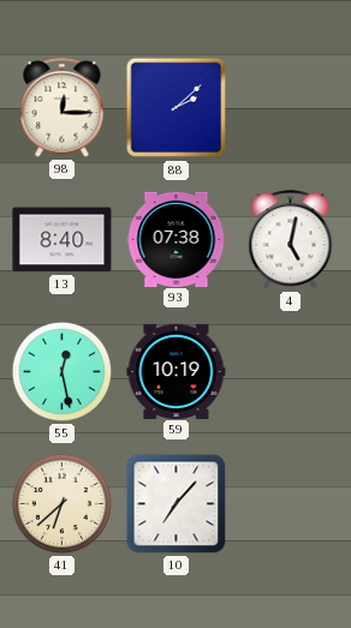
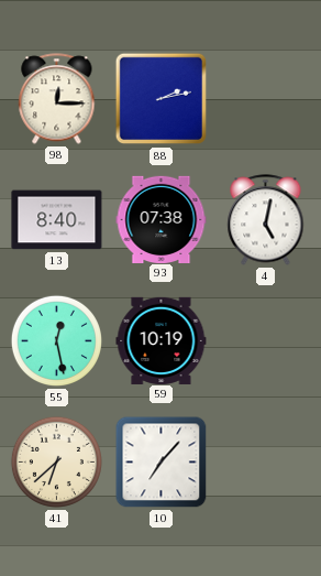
88: 2:08 -> 2:13 (162, 99)
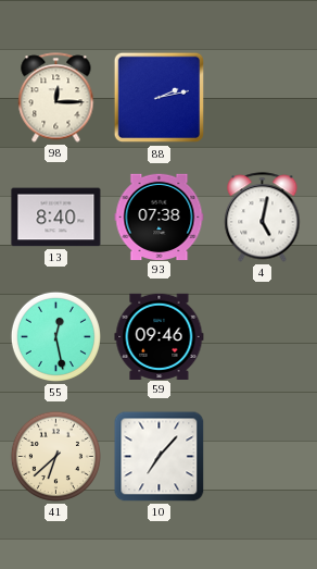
59: 10:19 -> 09:46 (160, 336)
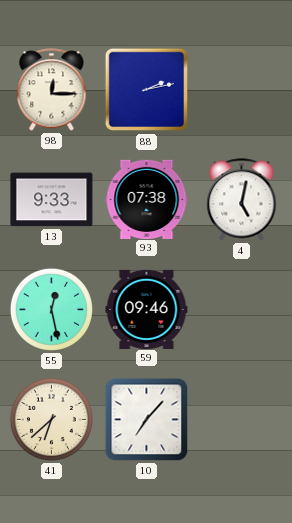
13: 8:40 -> 9:33 (52, 200)
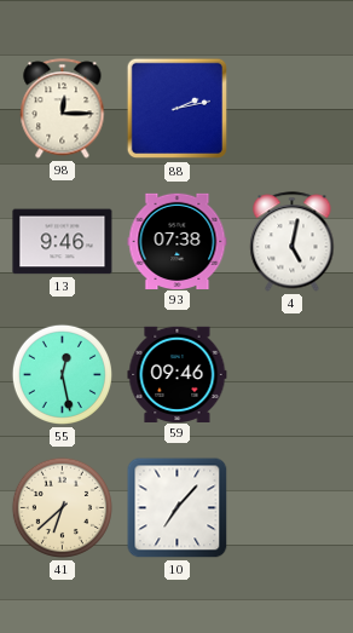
13: 9:33 -> 9:46 (63, 242)
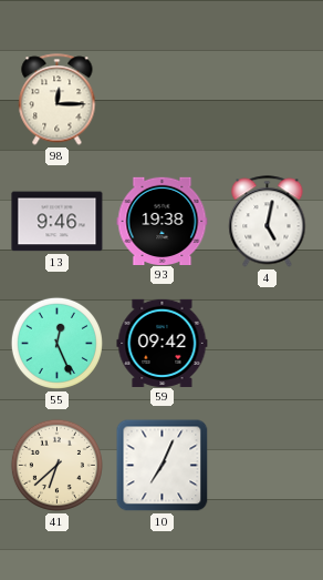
88: 2:13 -> none (178, 109)
93: 07:38 -> 19:38 (163, 221)
55: 12:28 -> 12:26 (56, 343)
59: 09:46 -> 09:42 (163, 343)
10: 7:07 -> 7:04 (163, 466)
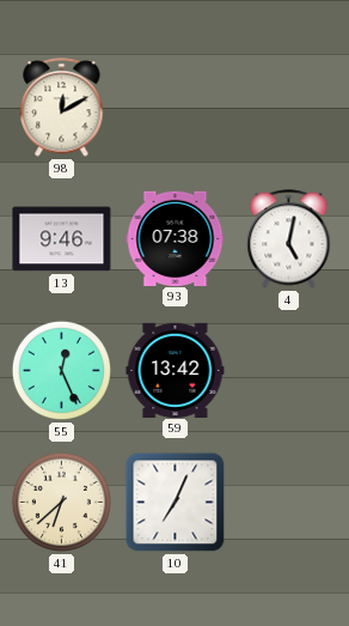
98: 12:15 -> 12:10 (62, 108)
93: 19:38 -> 07:38 (176, 238)
59: 09:42 -> 13:42 (176, 370)
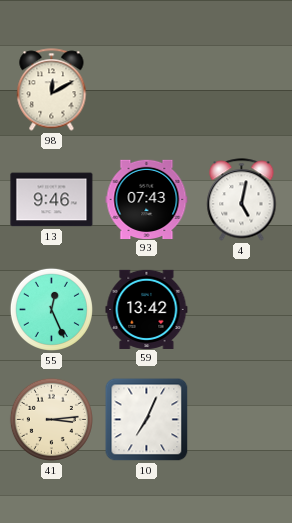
93: 07:38 -> 07:43 (147, 199)
41: 6:38 -> 3:14 (51, 419)
